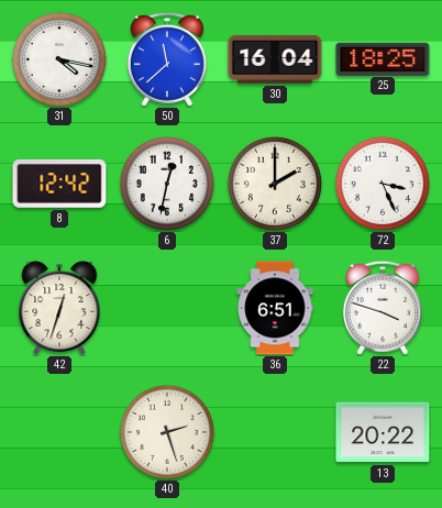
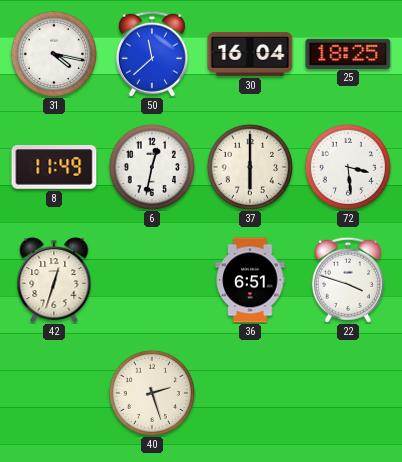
8: 12:42 -> 11:49 (54, 167)
37: 2:00 -> 6:00 (250, 167)
72: 3:26 -> 3:29 (348, 167)
13: 20:22 -> none (383, 432)
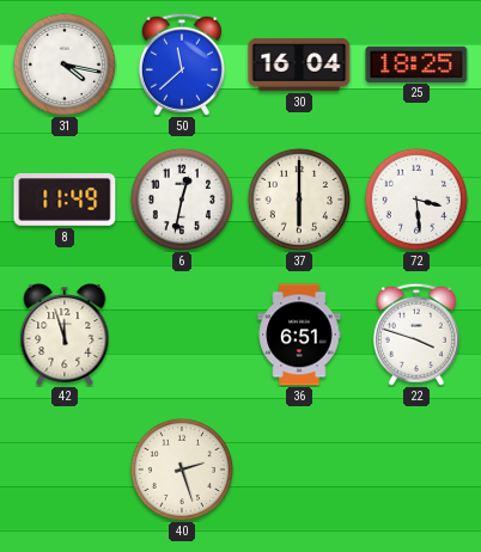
42: 12:33 -> 11:57 (65, 336)
